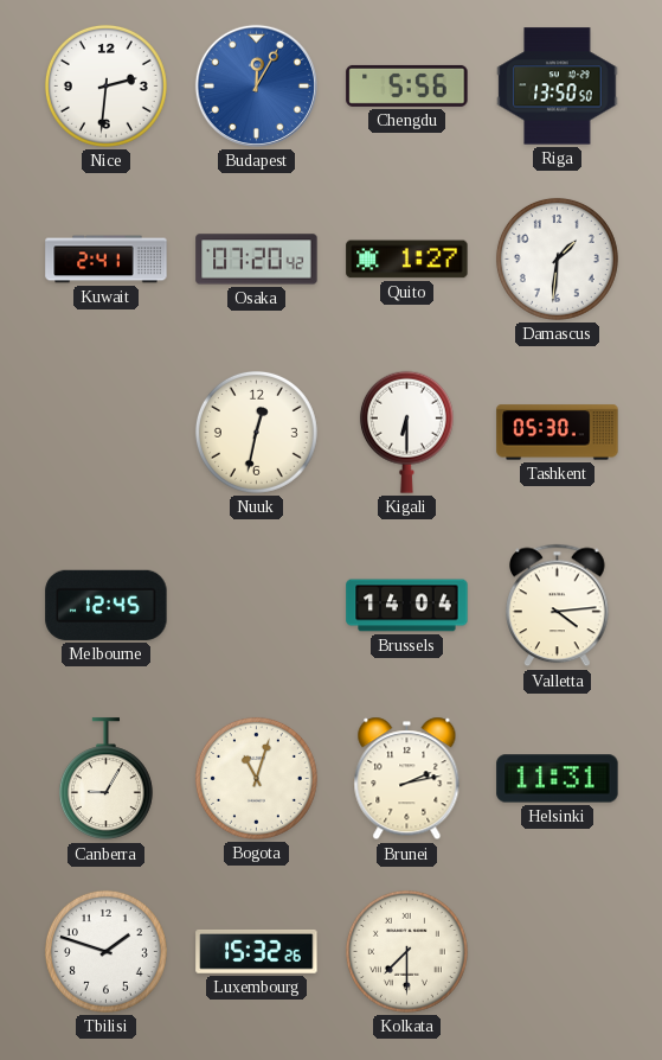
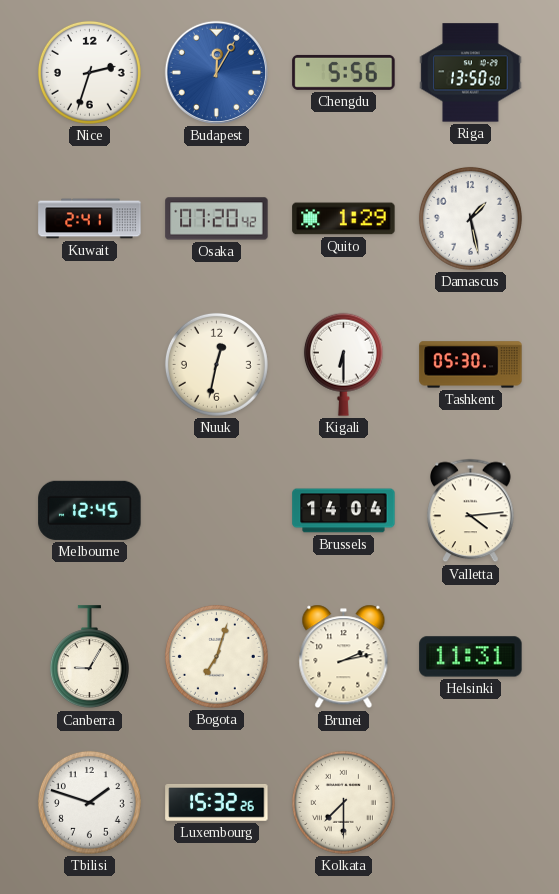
Nice: 2:31 -> 2:33 (89, 72)
Quito: 1:27 -> 1:29 (344, 219)
Damascus: 1:31 -> 1:28 (470, 218)
Bogota: 11:03 -> 7:03 (216, 656)
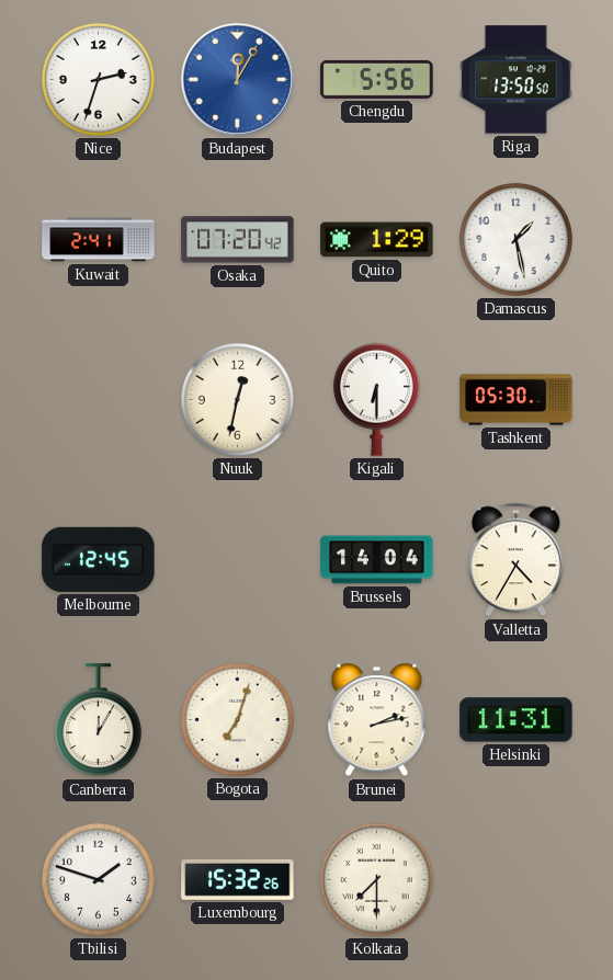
Valletta: 4:14 -> 4:35 (516, 560)
Canberra: 9:05 -> 12:05 (98, 720)
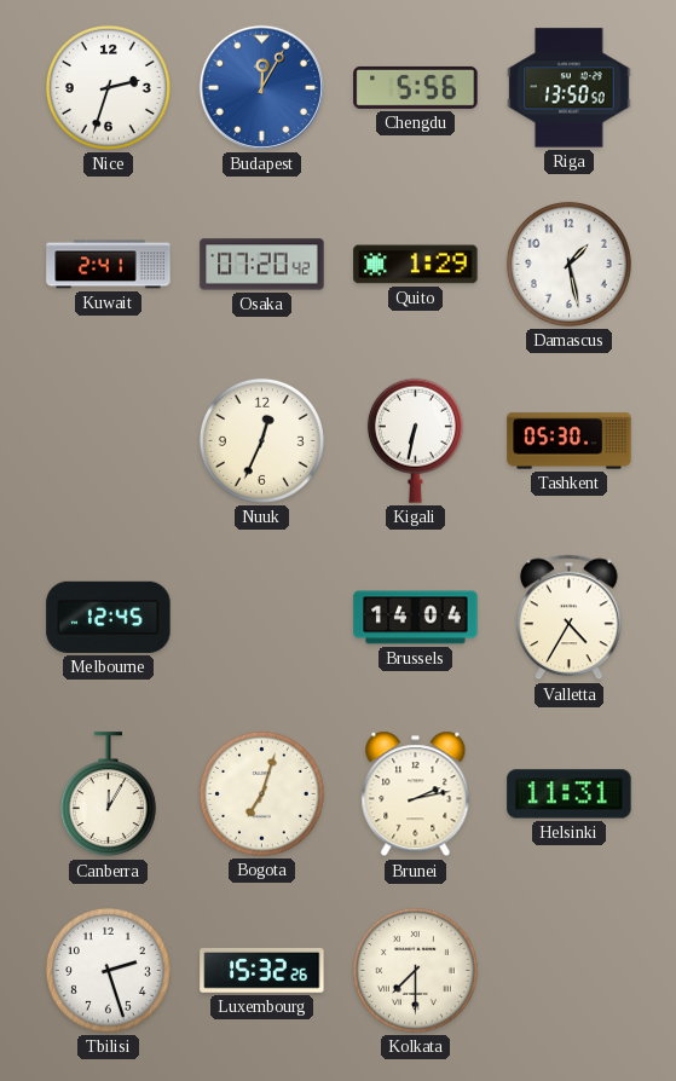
Nuuk: 12:32 -> 12:34 (261, 440)
Kigali: 6:30 -> 6:32 (415, 440)
Tbilisi: 1:48 -> 2:27 (108, 970)
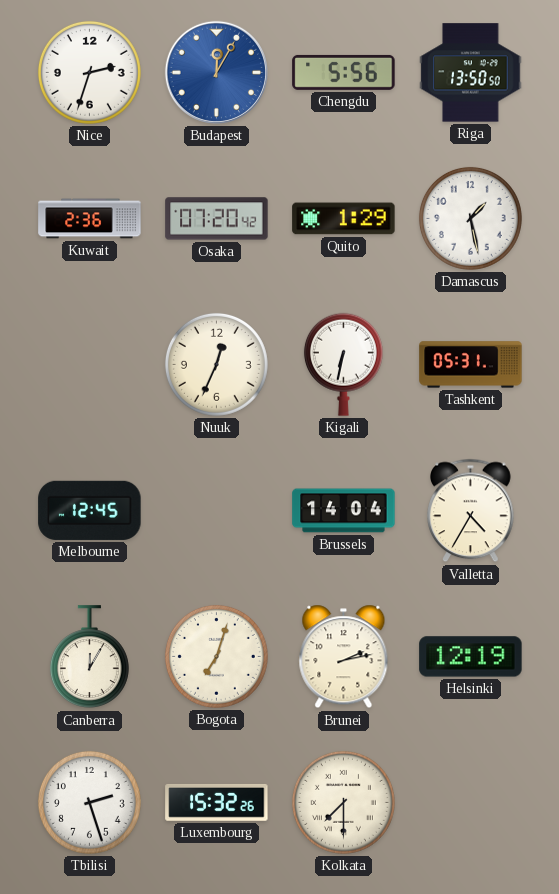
Kuwait: 2:41 -> 2:36 (90, 219)
Tashkent: 05:30 -> 05:31 (471, 365)
Helsinki: 11:31 -> 12:19 (471, 657)
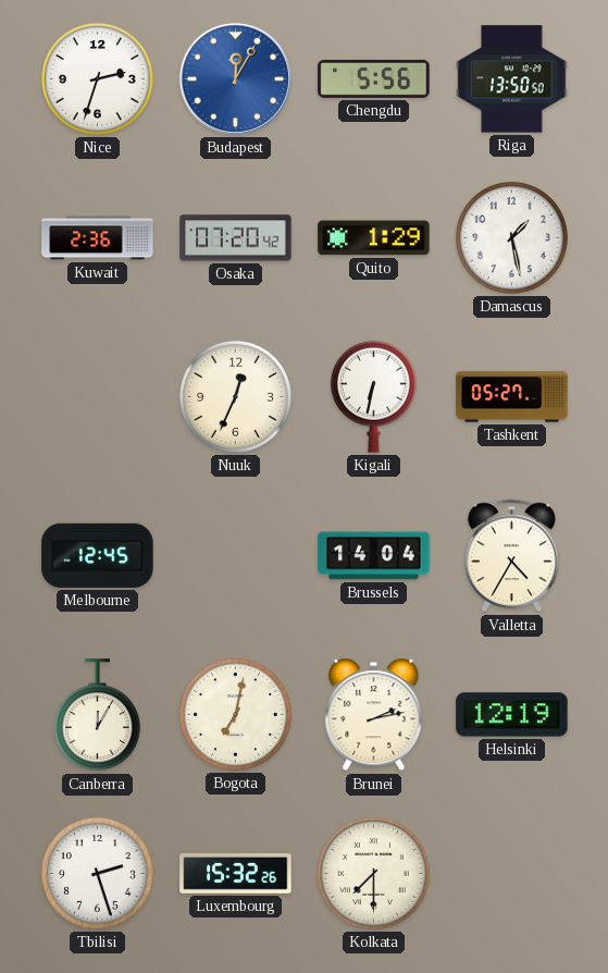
Tashkent: 05:31 -> 05:27 (512, 397)
Bogota: 7:03 -> 7:02 (235, 714)
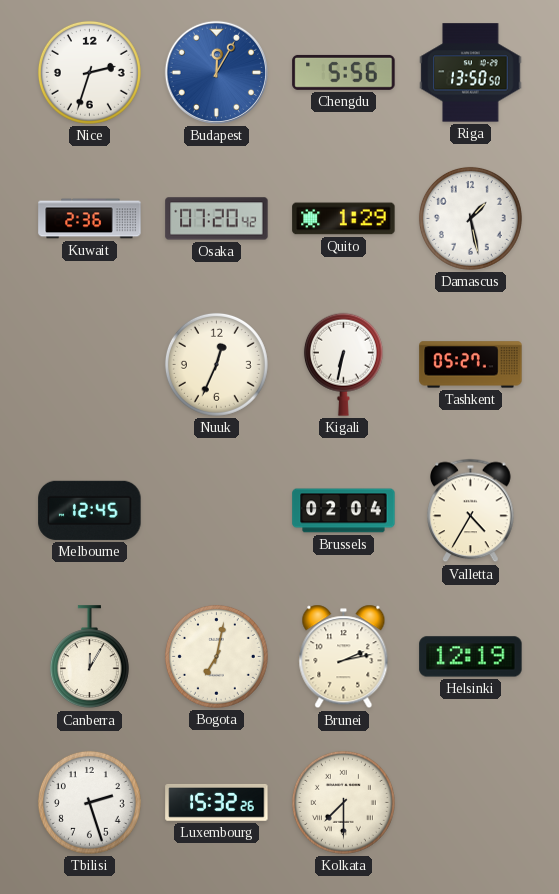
Brussels: 14:04 -> 02:04 (344, 511)
